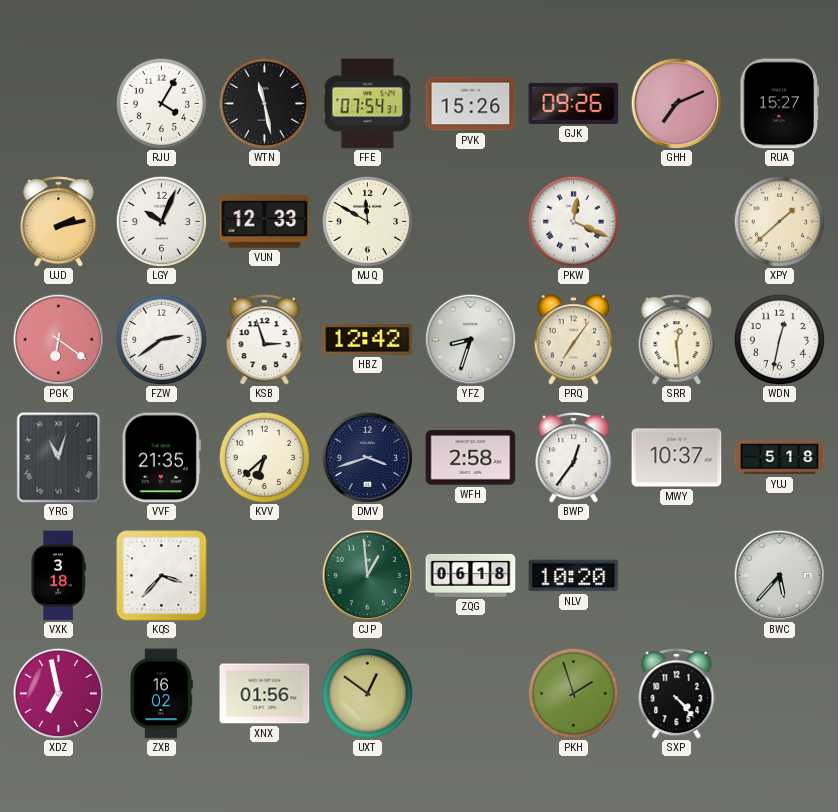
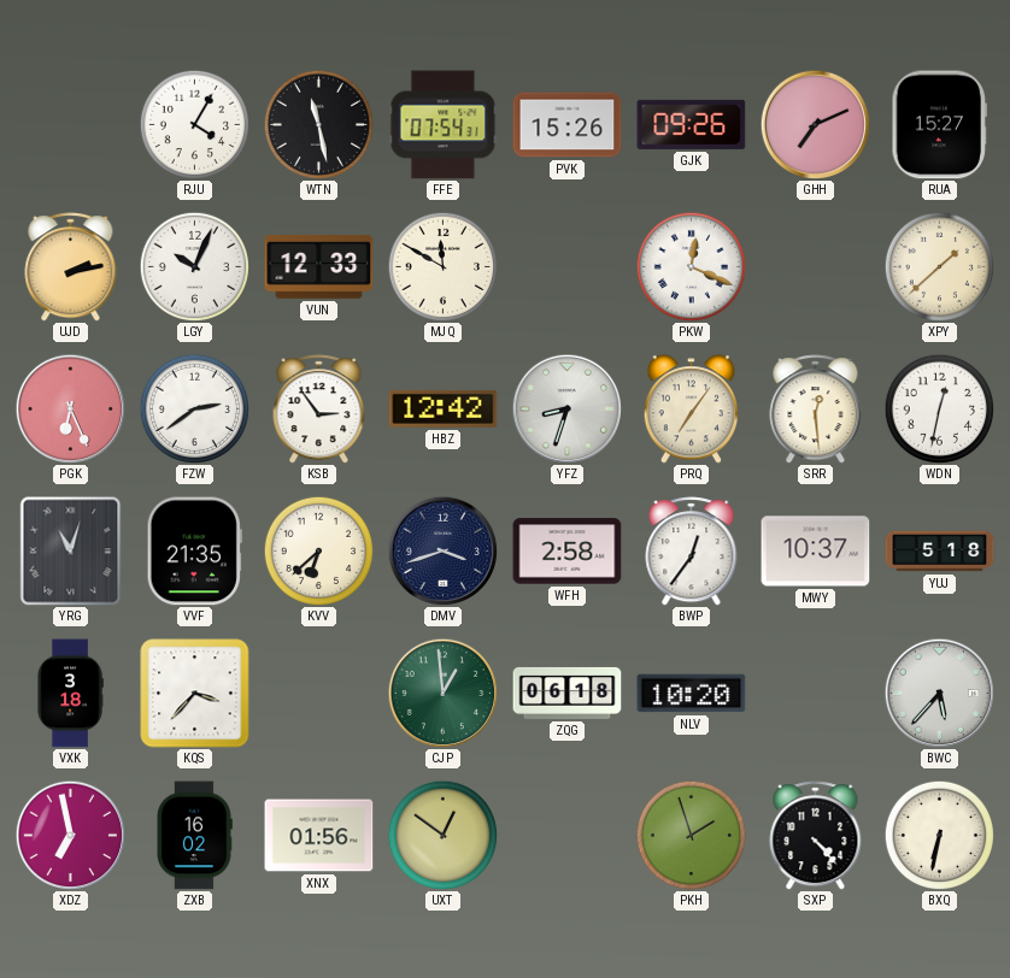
PGK: 6:21 -> 6:26 (70, 408)
KSB: 2:57 -> 2:54 (319, 410)
BXQ: none -> 6:32 (939, 835)
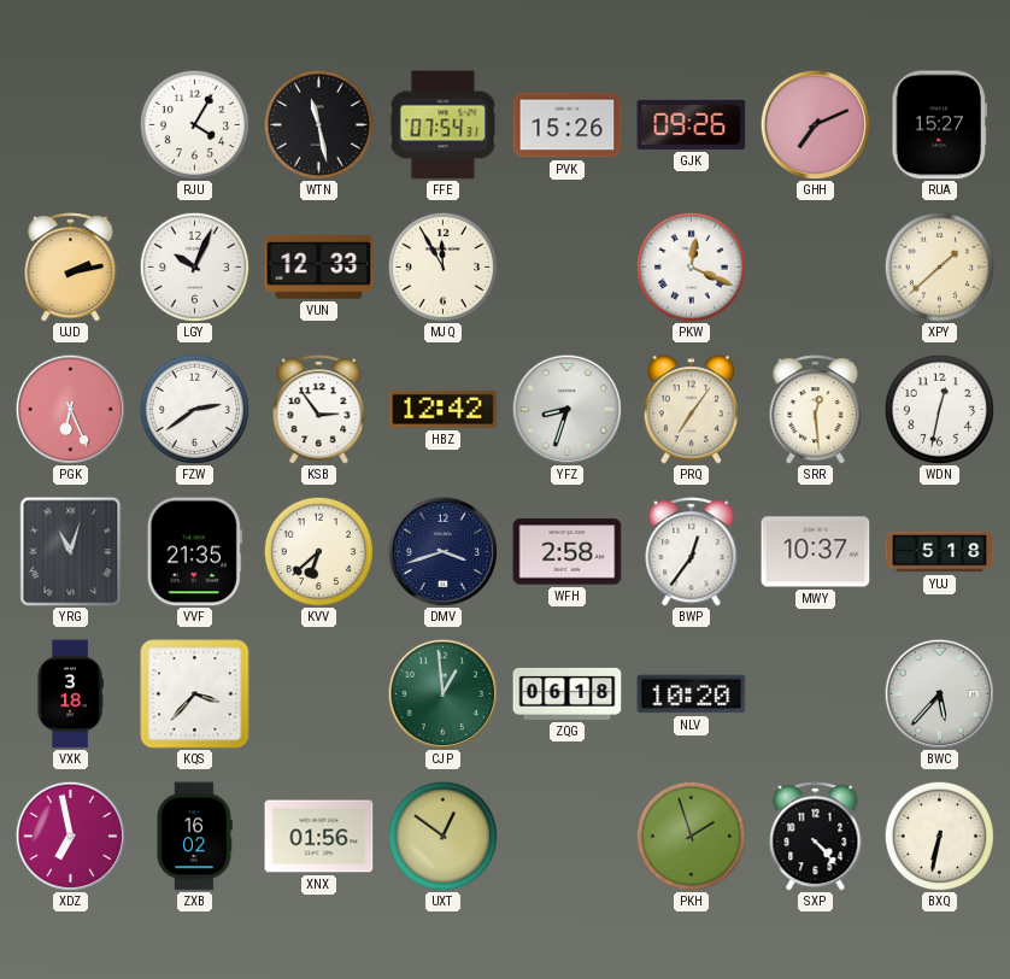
MJQ: 11:50 -> 11:55 (442, 266)
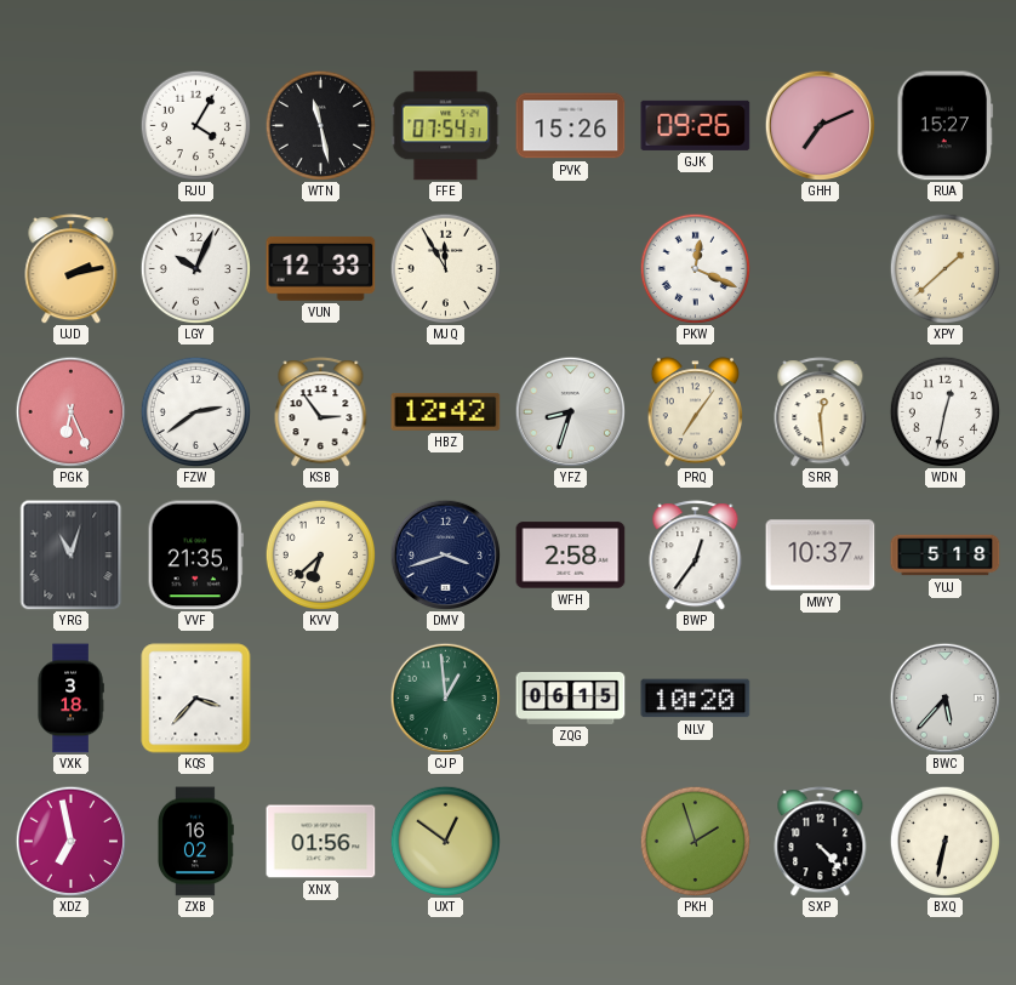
ZQG: 06:18 -> 06:15 (571, 698)
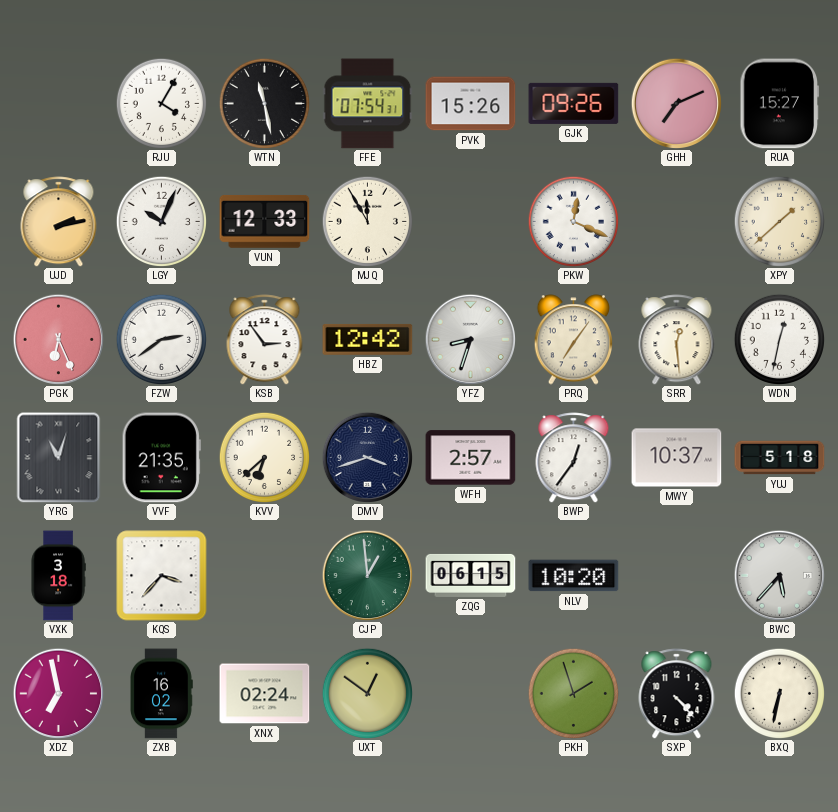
WFH: 2:58 -> 2:57 (471, 458)
XNX: 01:56 -> 02:24 (265, 694)
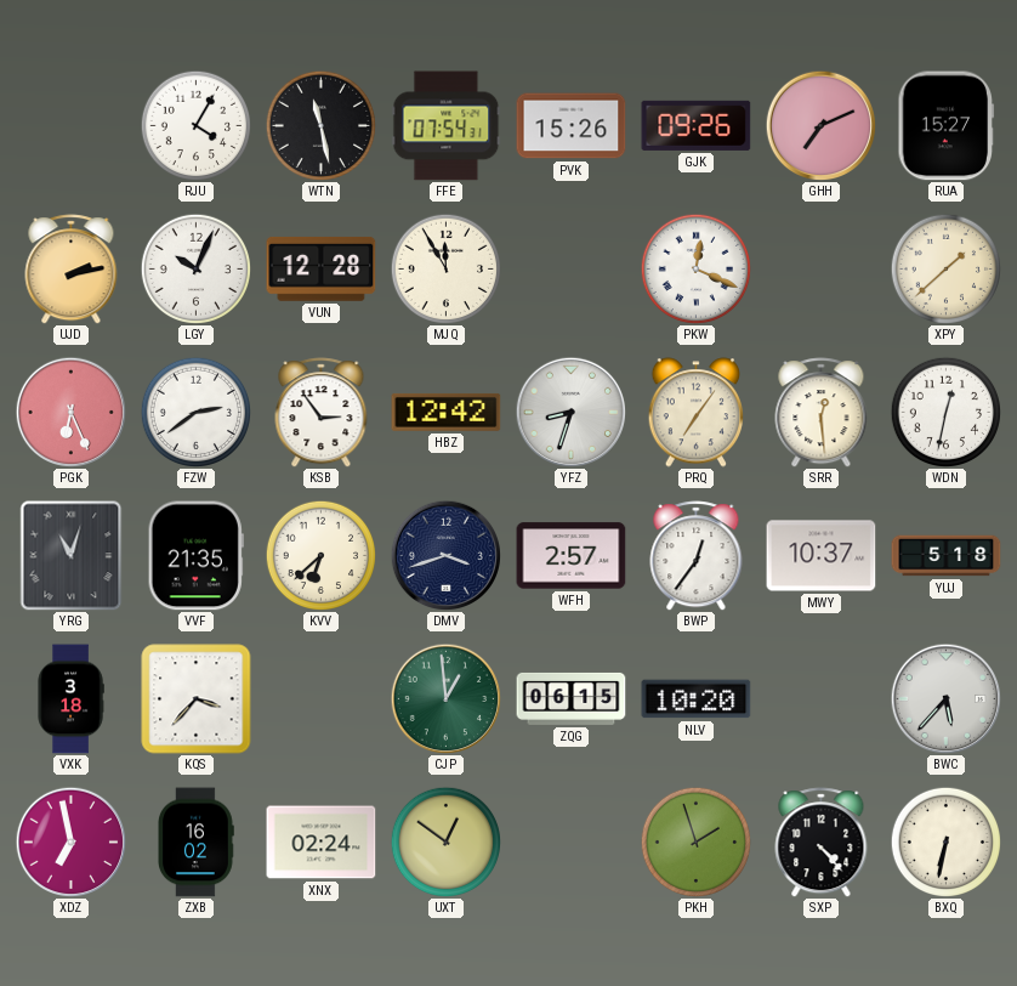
VUN: 12:33 -> 12:28 (322, 268)
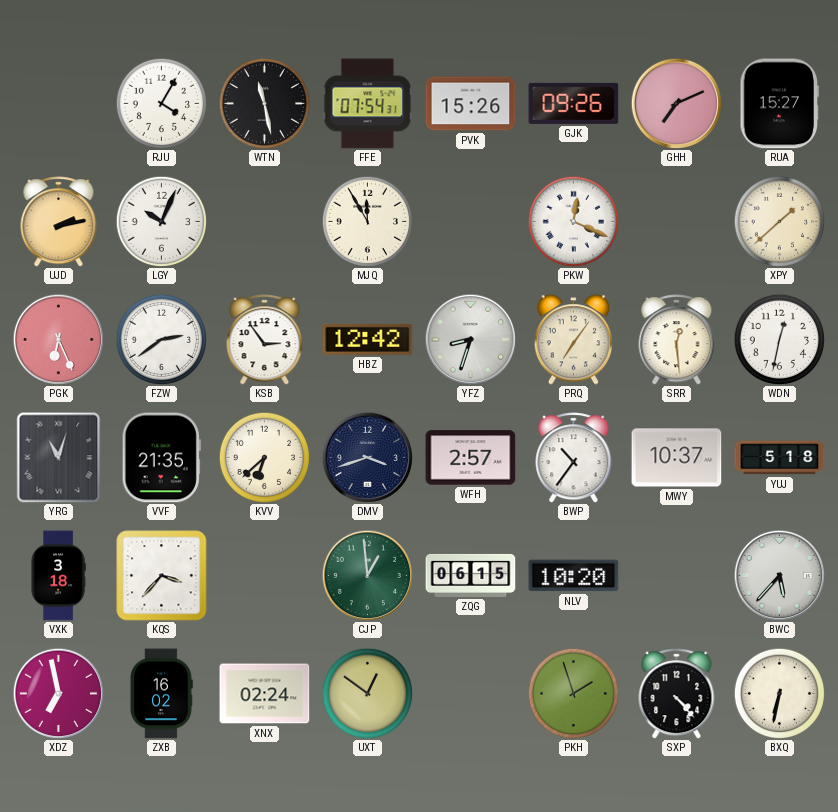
VUN: 12:28 -> none (322, 268)
BWP: 12:36 -> 10:36 (574, 458)
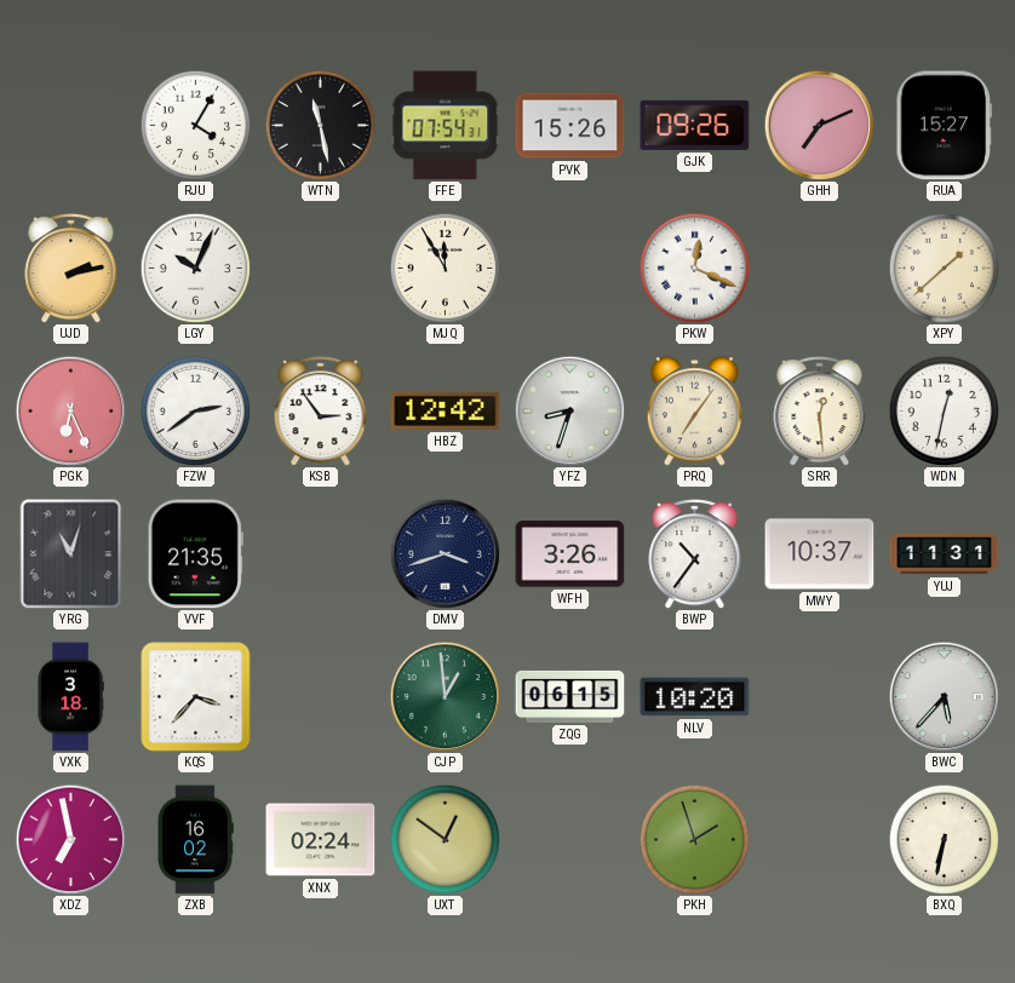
KVV: 6:38 -> none (264, 457)
WFH: 2:57 -> 3:26 (570, 554)
YUJ: 5:18 -> 11:31 (945, 554)
SXP: 4:23 -> none (677, 694)
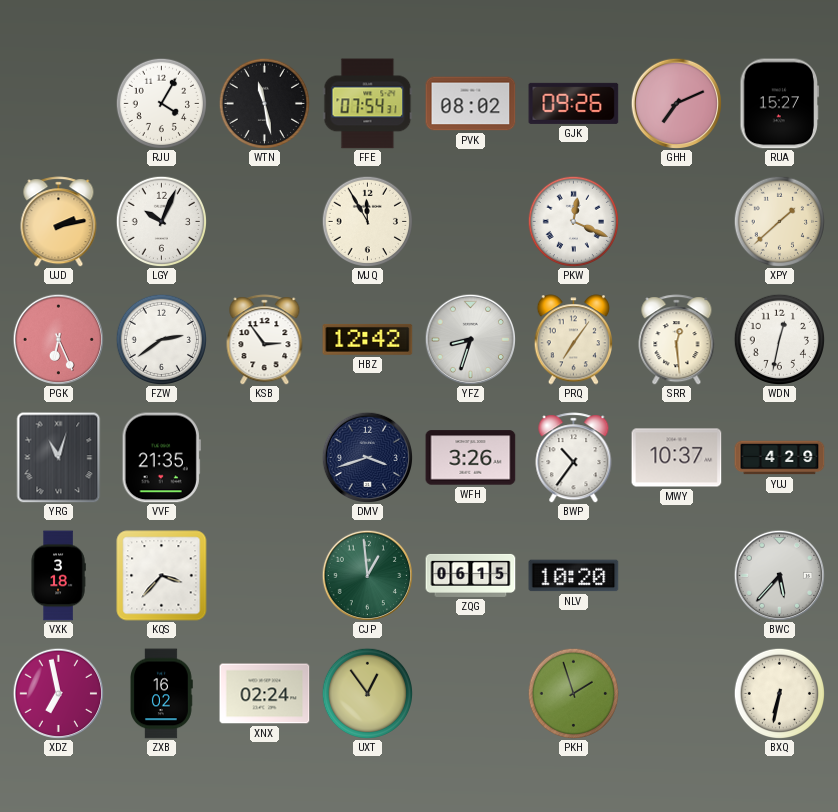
PVK: 15:26 -> 08:02 (471, 104)
YUJ: 11:31 -> 4:29 (780, 458)
UXT: 12:51 -> 12:54 (367, 693)
